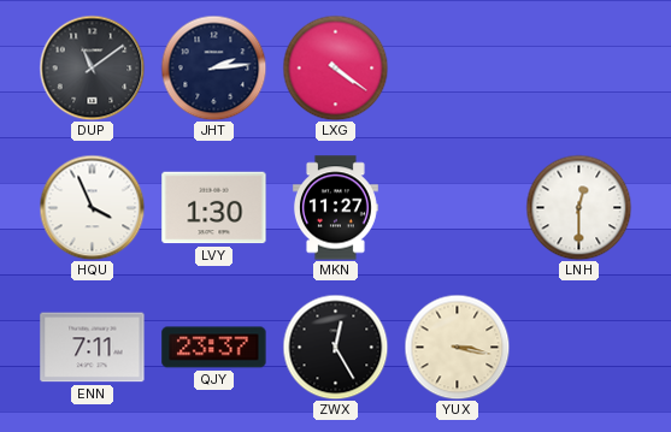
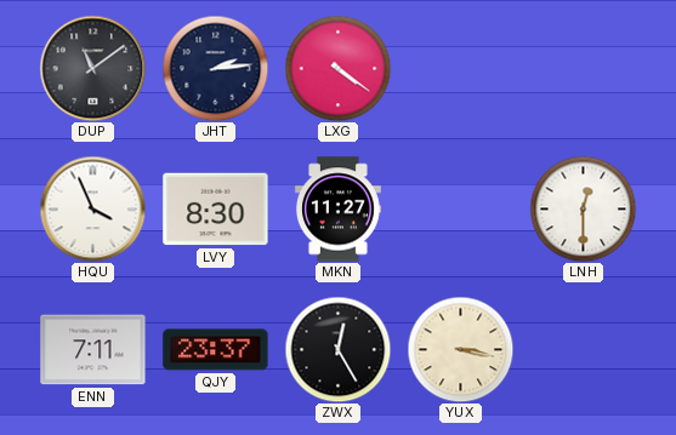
LVY: 1:30 -> 8:30 (216, 210)
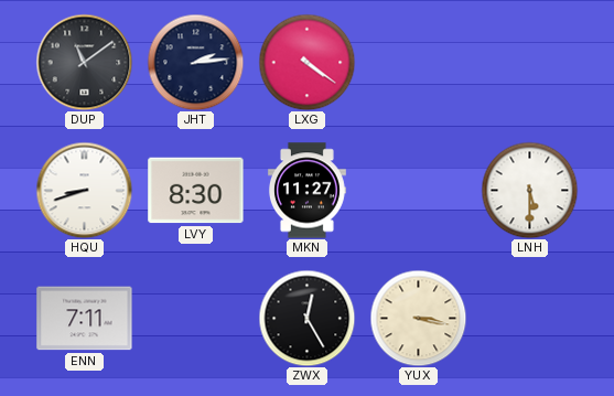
HQU: 3:56 -> 8:42 (84, 190)
LNH: 12:30 -> 5:30 (529, 190)
QJY: 23:37 -> none (216, 350)
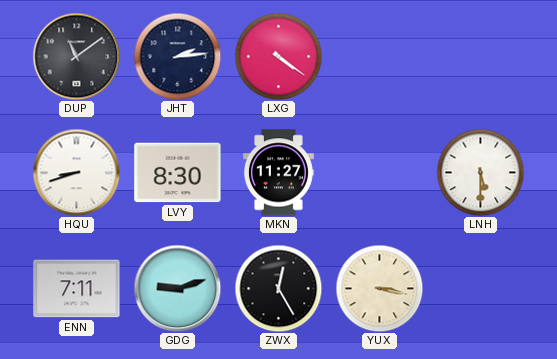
GDG: none -> 9:12 (177, 288)
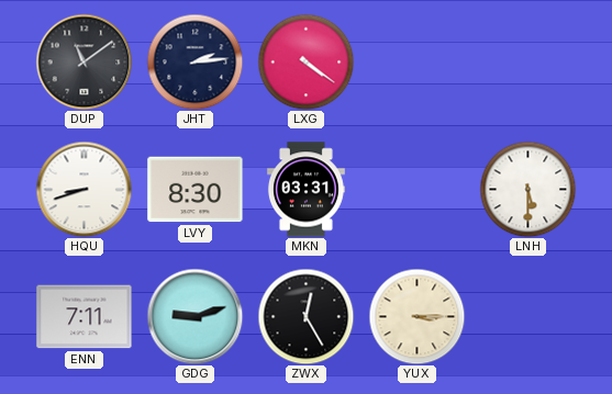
MKN: 11:27 -> 03:31 (305, 190)
YUX: 3:17 -> 3:15 (416, 316)
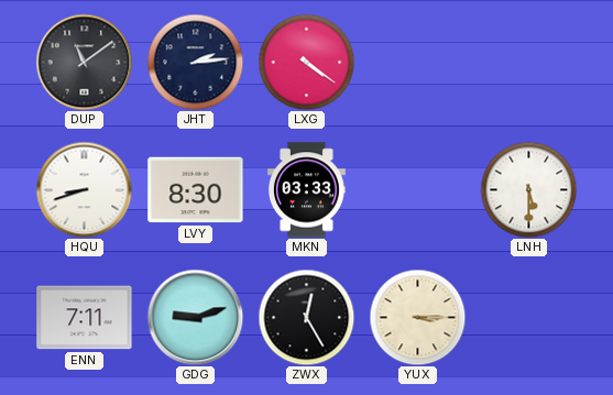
MKN: 03:31 -> 03:33 (306, 190)
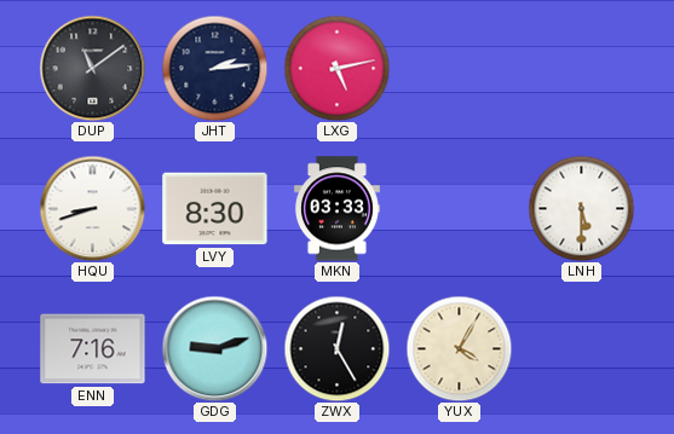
LXG: 4:21 -> 5:13 (336, 68)
ENN: 7:11 -> 7:16 (93, 349)
YUX: 3:15 -> 4:05 (459, 348)
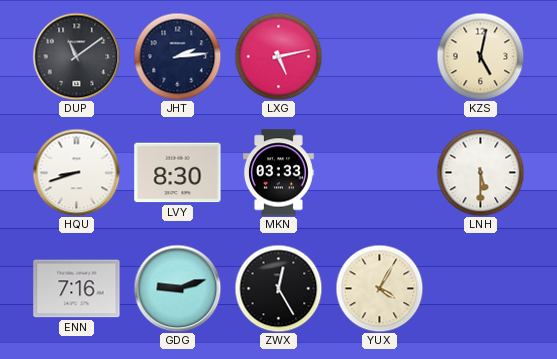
KZS: none -> 5:02 (480, 56)
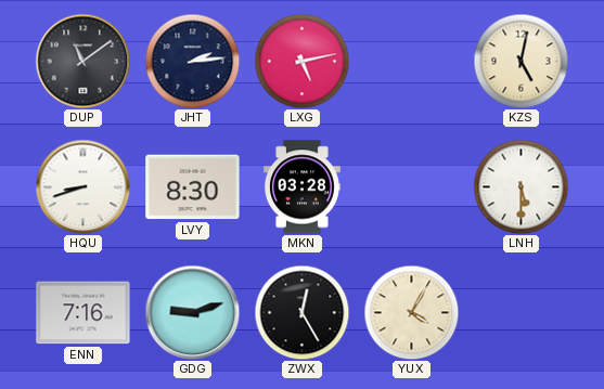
MKN: 03:33 -> 03:28 (301, 187)
